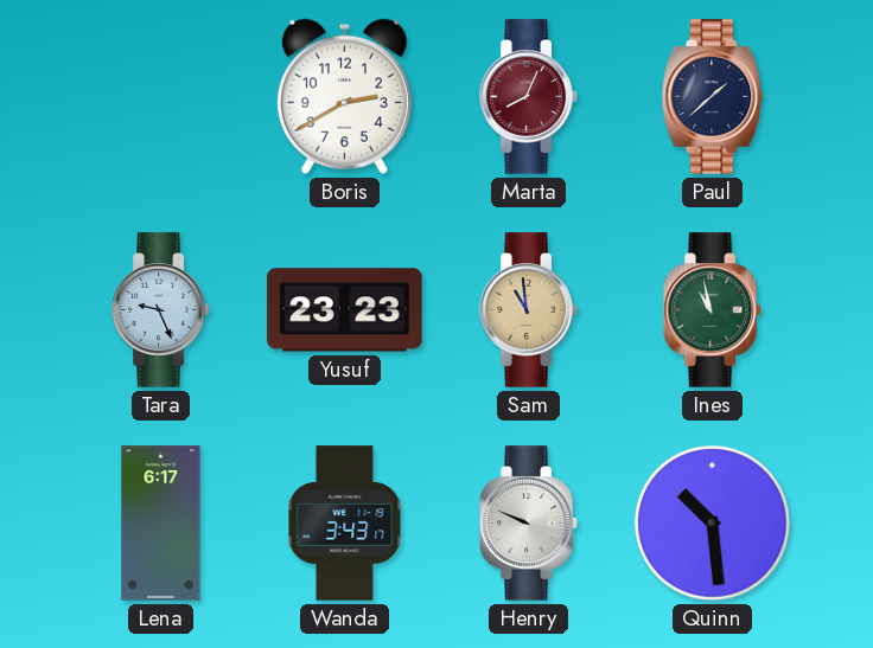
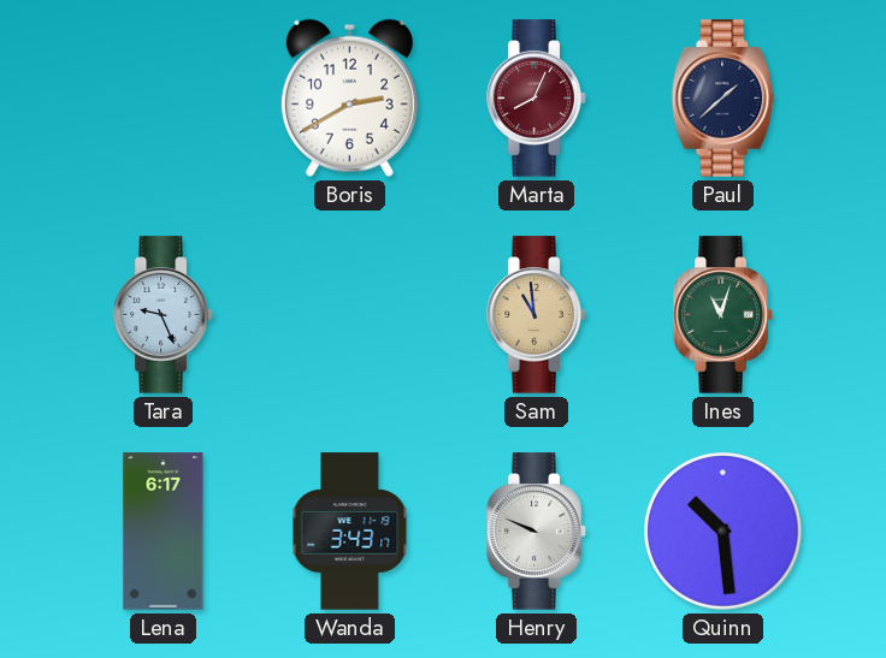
Yusuf: 23:23 -> none (345, 310)
Ines: 10:58 -> 11:03 (723, 315)
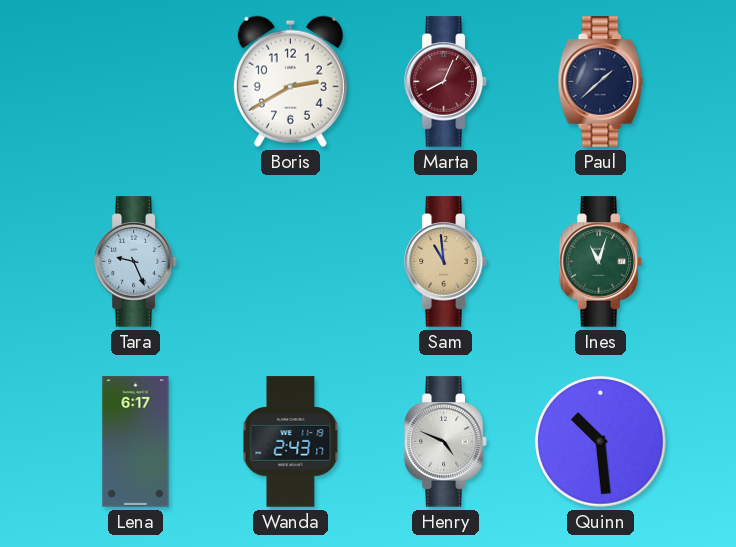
Wanda: 3:43 -> 2:43 (291, 442)
Henry: 9:49 -> 4:49 (446, 442)
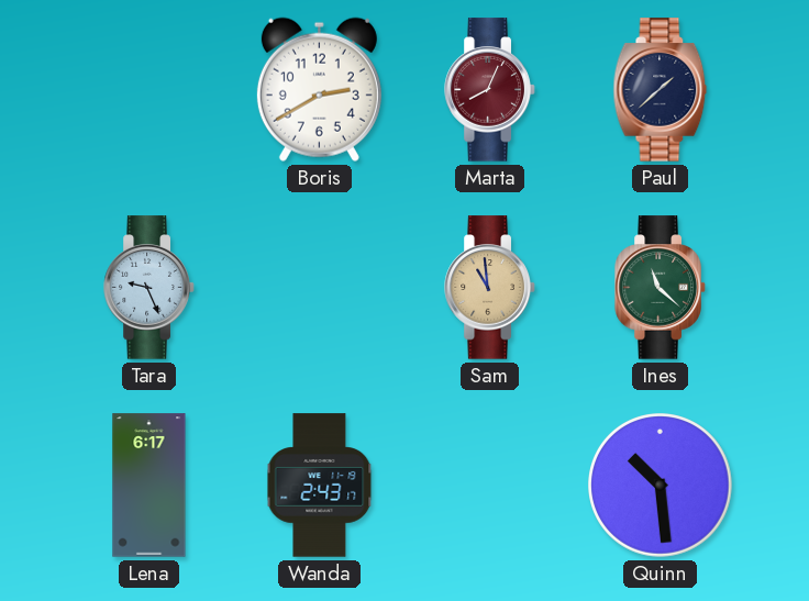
Ines: 11:03 -> 11:22 (661, 288)
Henry: 4:49 -> none (446, 442)
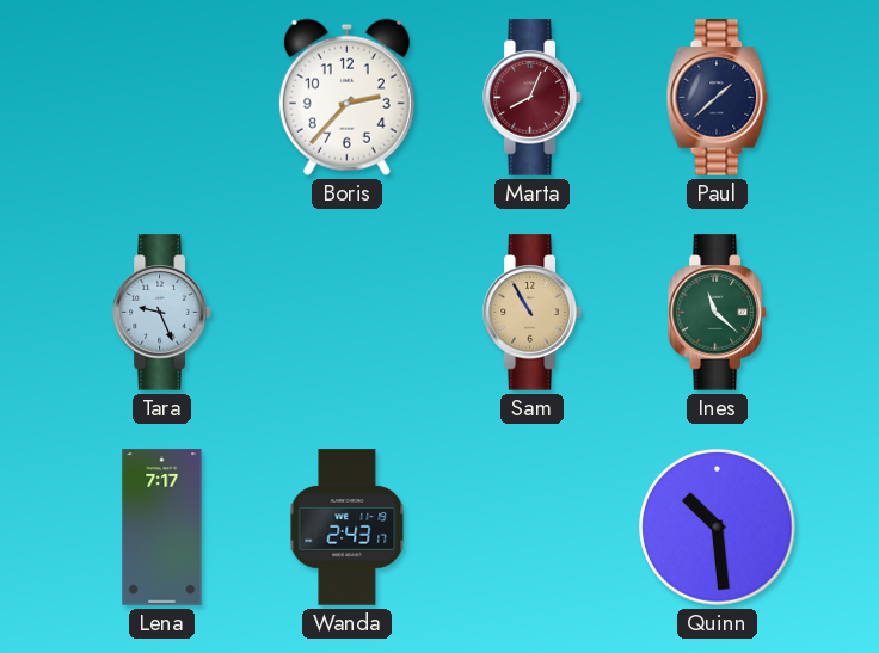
Boris: 2:40 -> 2:37 (346, 97)
Sam: 10:59 -> 10:55 (533, 313)
Lena: 6:17 -> 7:17 (162, 528)
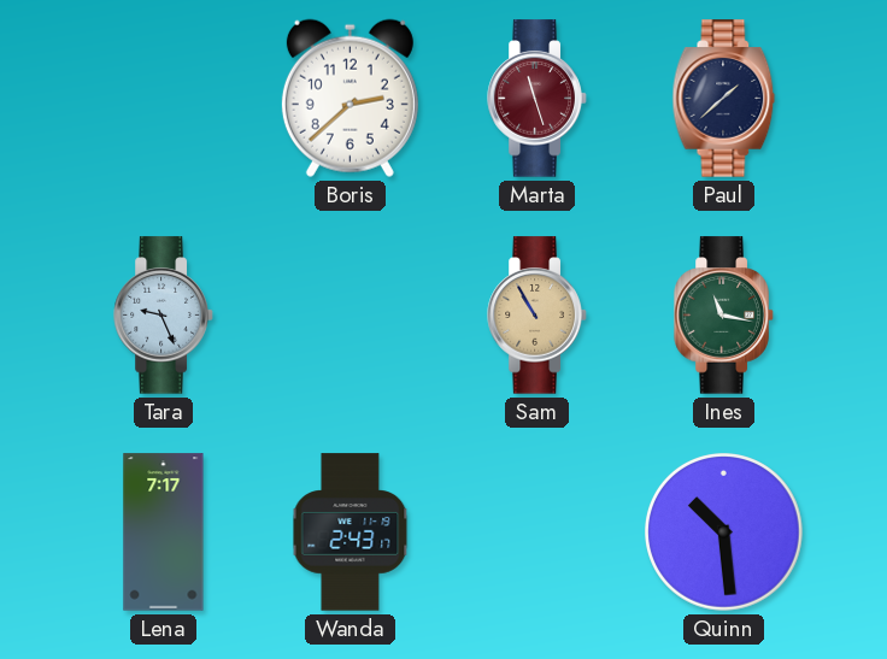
Boris: 2:37 -> 2:38 (349, 98)
Marta: 8:04 -> 11:27 (538, 99)
Ines: 11:22 -> 11:17 (724, 316)
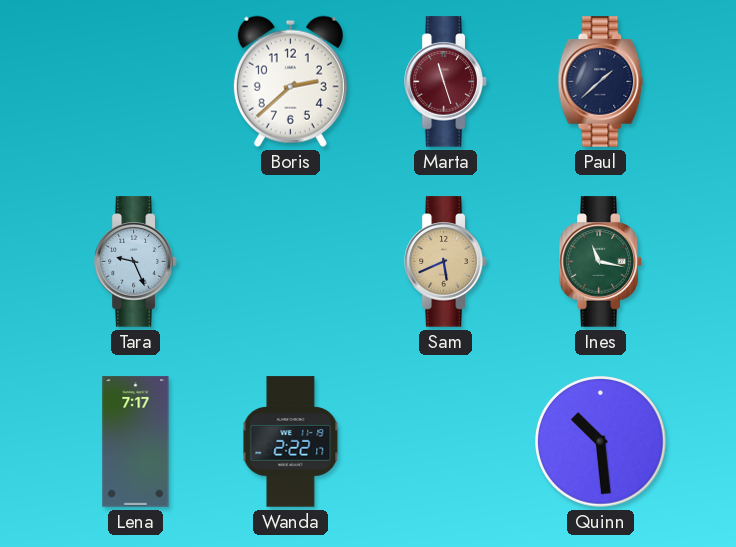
Sam: 10:55 -> 5:41 (446, 262)
Wanda: 2:43 -> 2:22 (291, 442)
